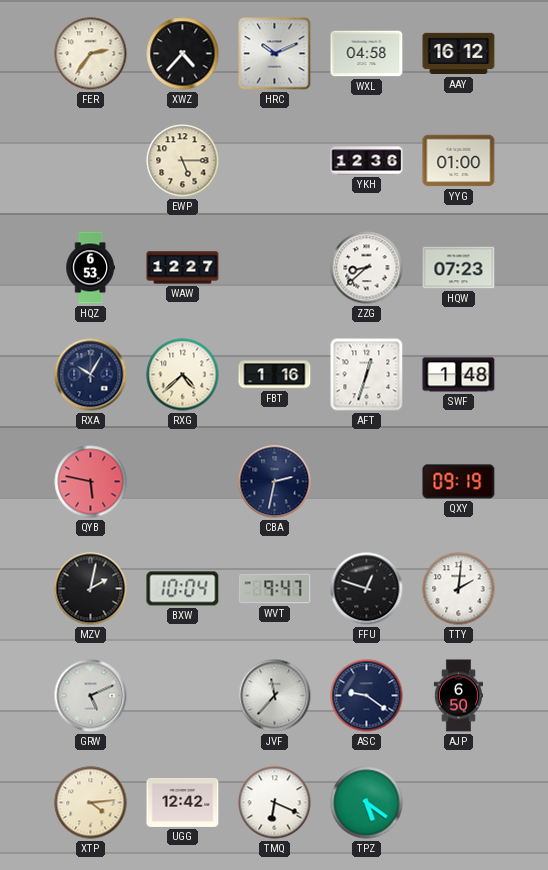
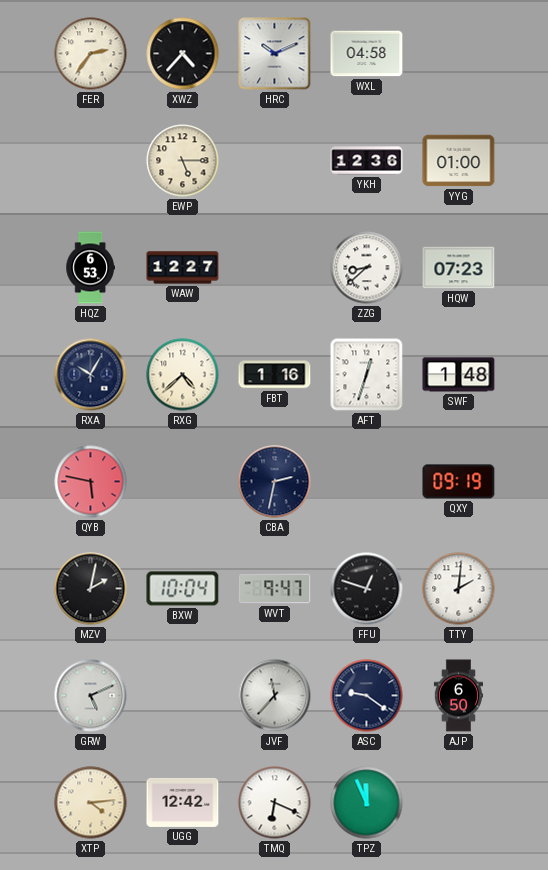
AAY: 16:12 -> none (459, 54)
TPZ: 5:21 -> 11:56 (367, 803)
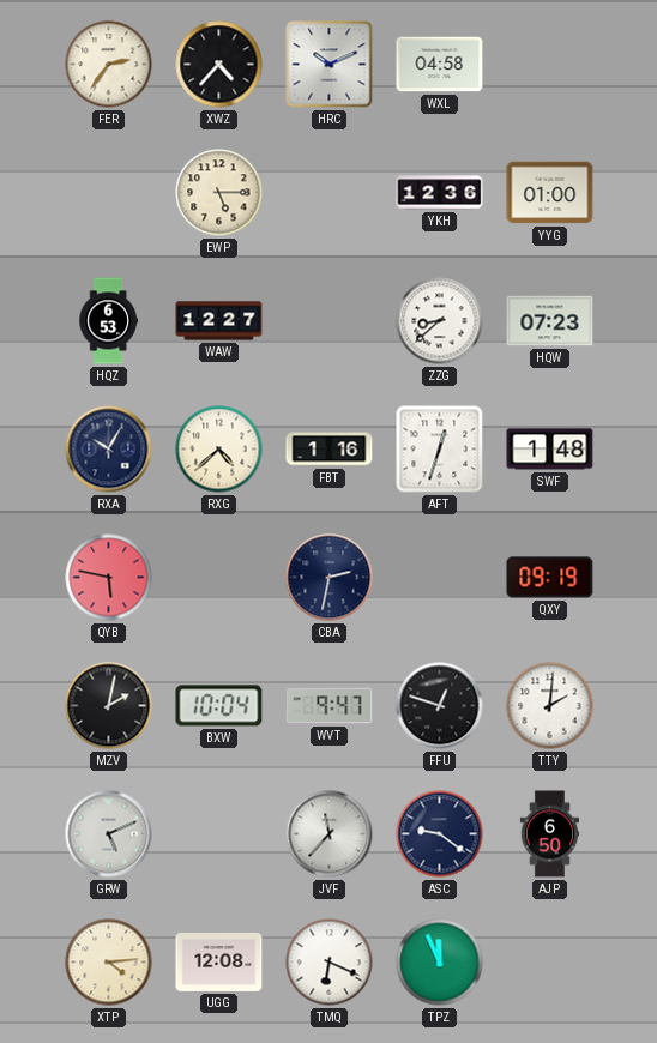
UGG: 12:42 -> 12:08 (219, 961)
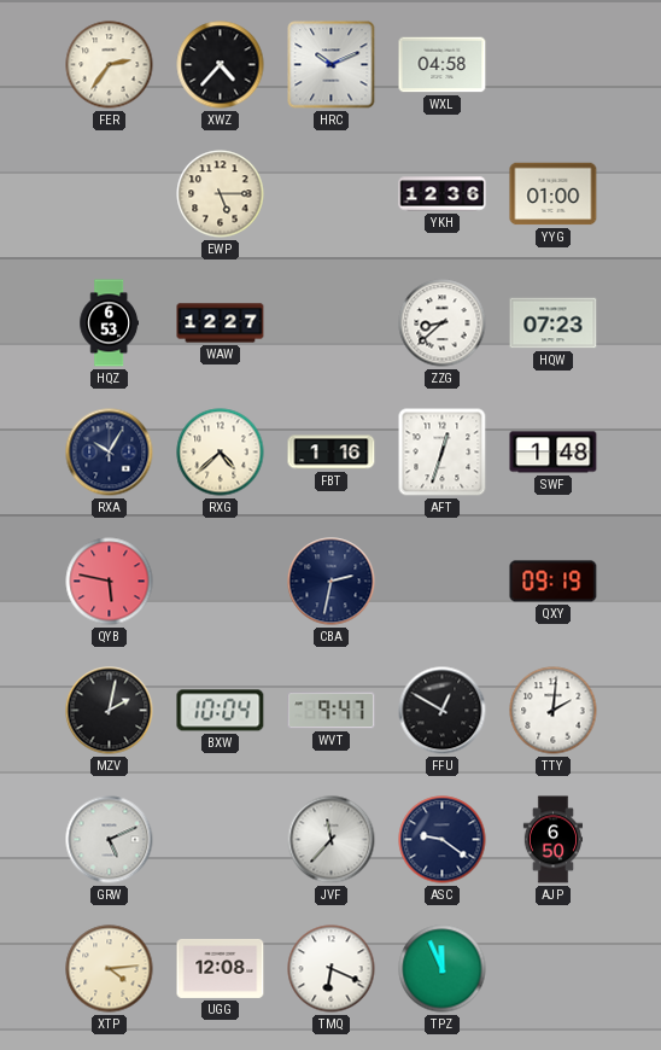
FFU: 12:48 -> 12:50 (443, 711)
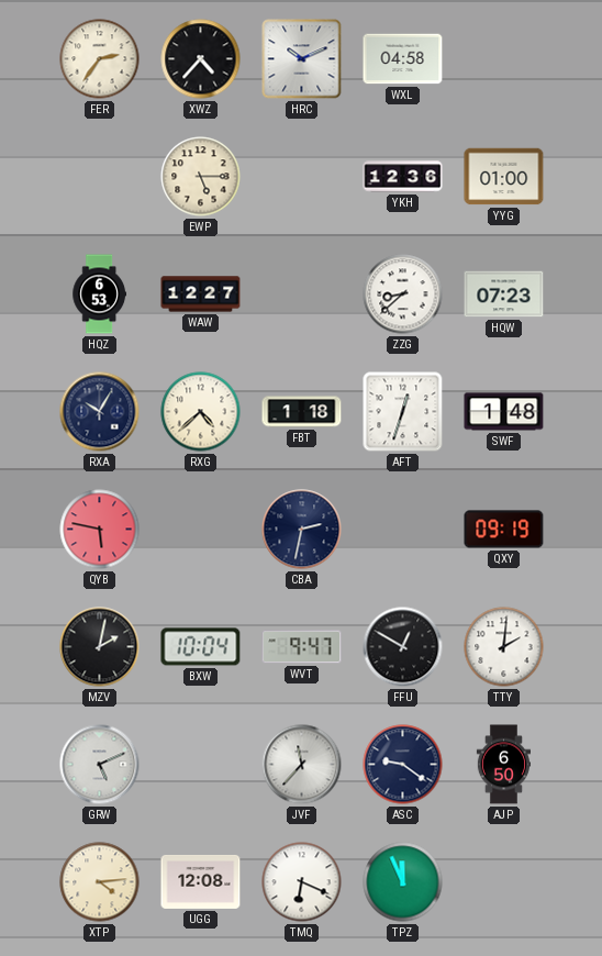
FBT: 1:16 -> 1:18 (302, 412)
